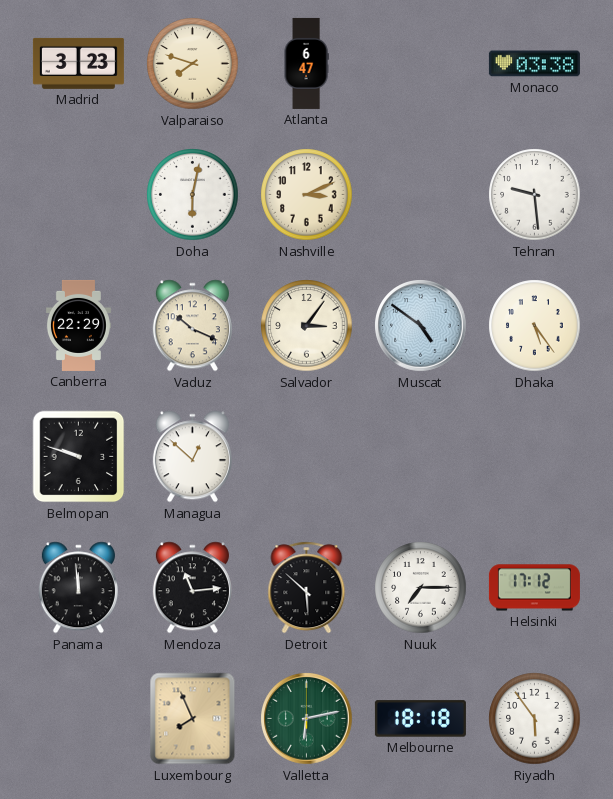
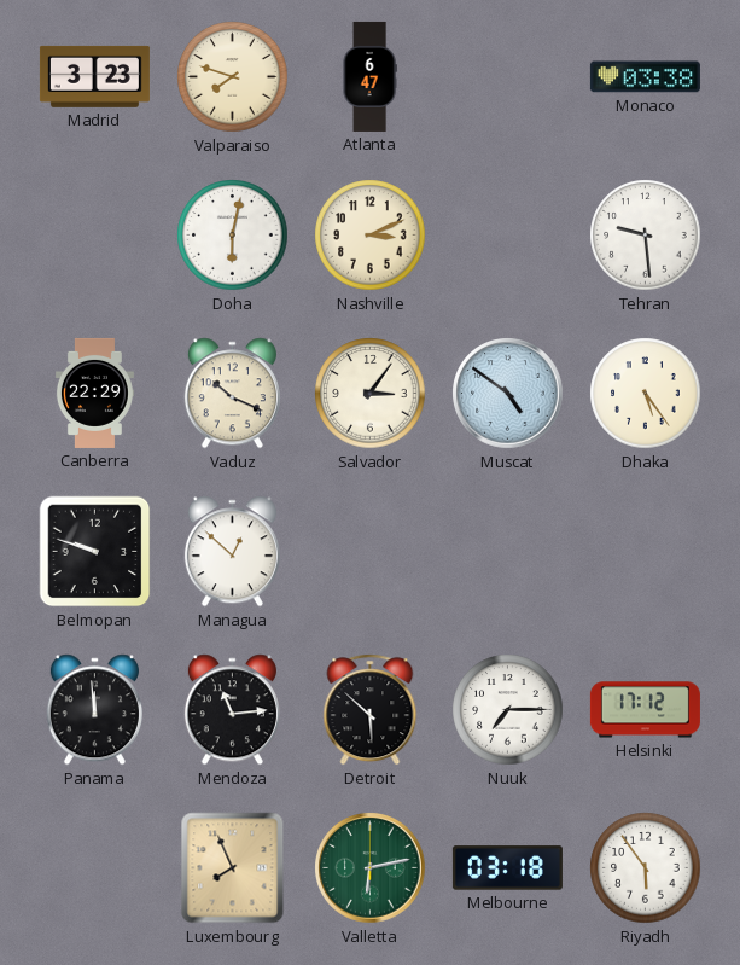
Melbourne: 18:18 -> 03:18 (507, 868)
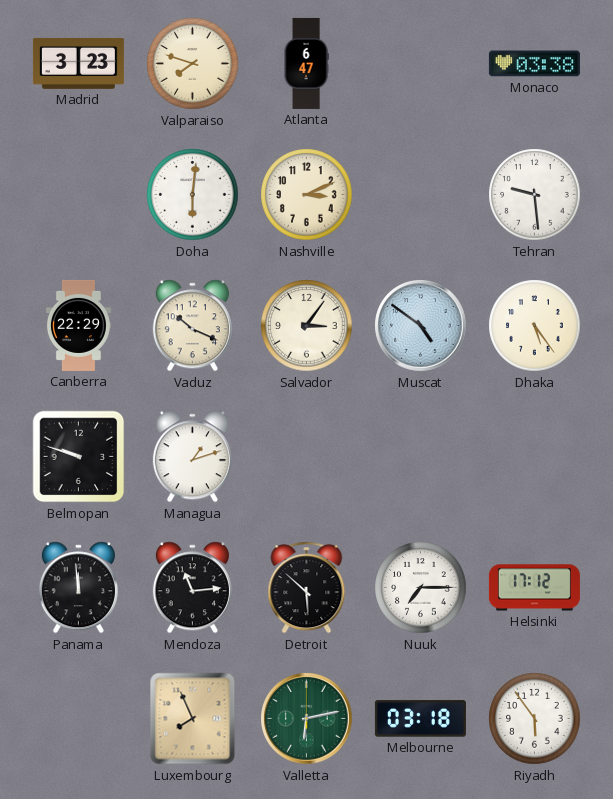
Doha: 6:02 -> 6:01 (193, 195)
Managua: 12:52 -> 1:12 (192, 457)
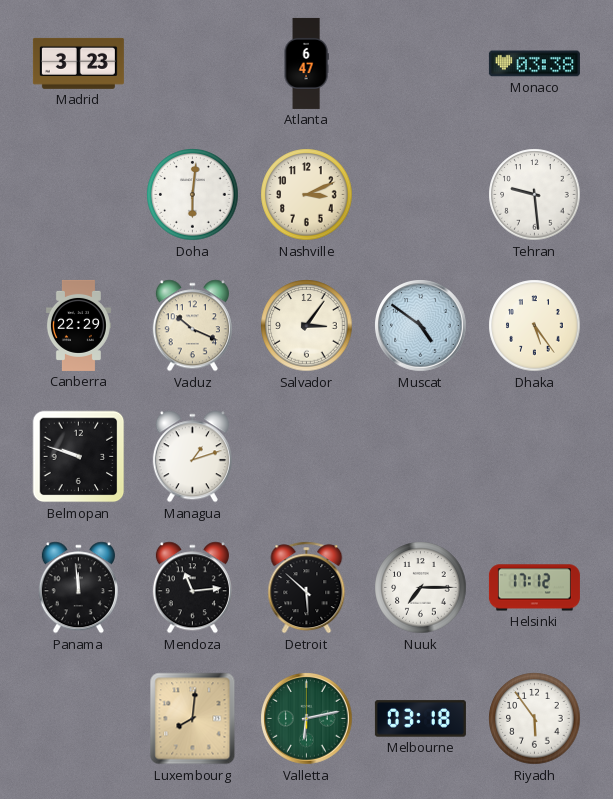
Valparaiso: 7:48 -> none (193, 64)
Luxembourg: 7:56 -> 8:01 (193, 719)
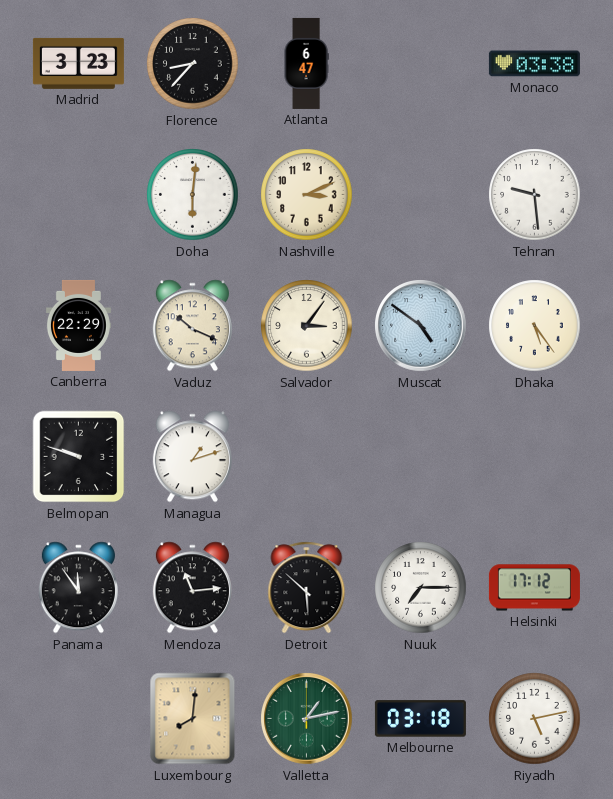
Florence: none -> 8:37 (193, 64)
Panama: 11:59 -> 11:54 (78, 588)
Valletta: 6:13 -> 1:13 (307, 719)
Riyadh: 5:54 -> 5:13 (535, 719)
